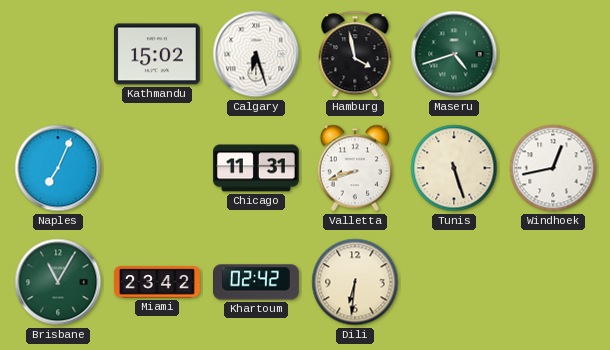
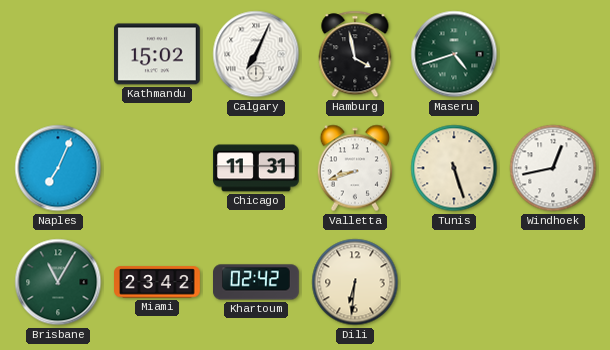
Calgary: 6:27 -> 7:04 (256, 54)
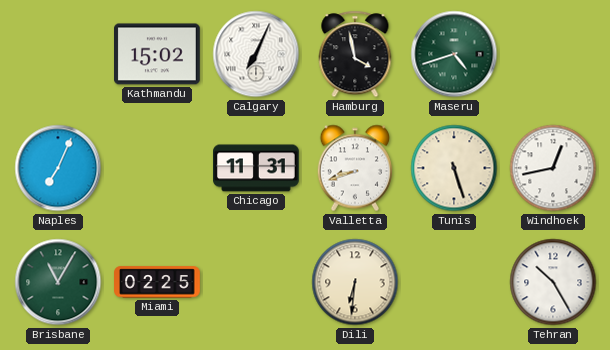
Miami: 23:42 -> 02:25 (157, 282)
Khartoum: 02:42 -> none (256, 282)
Tehran: none -> 10:25 (553, 282)
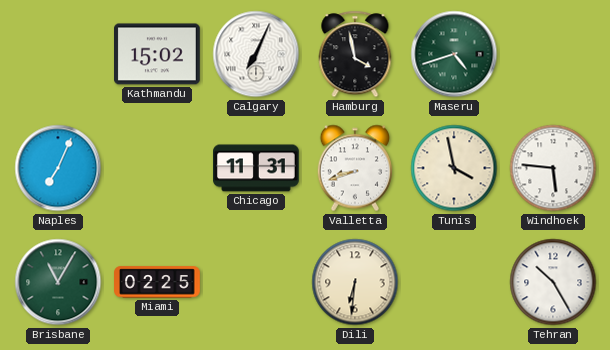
Tunis: 5:27 -> 3:58 (454, 168)
Windhoek: 12:43 -> 5:46 (553, 168)
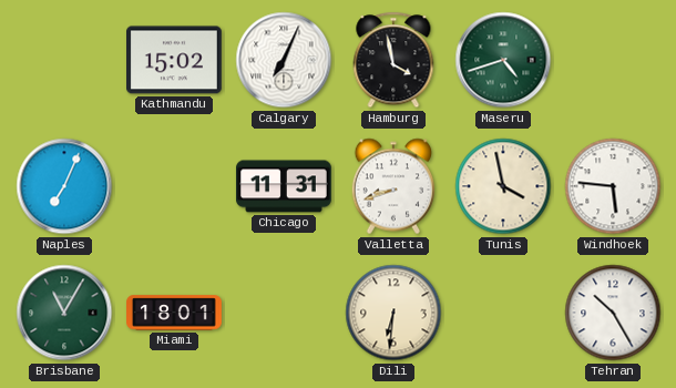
Miami: 02:25 -> 18:01 (174, 313)
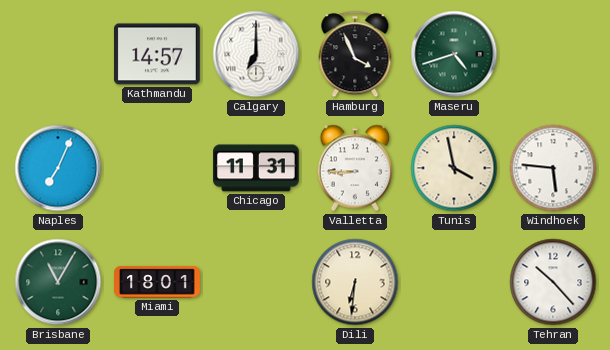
Kathmandu: 15:02 -> 14:57 (158, 54)
Calgary: 7:04 -> 7:00 (256, 54)
Hamburg: 3:58 -> 3:56 (355, 54)
Valletta: 8:42 -> 8:45 (354, 168)
Tehran: 10:25 -> 10:23 (553, 282)
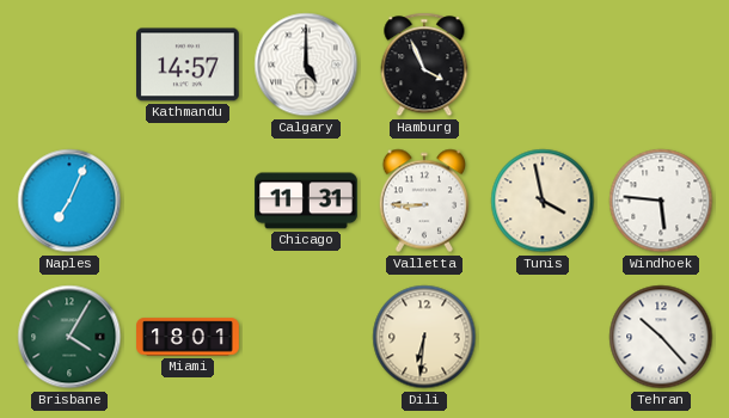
Calgary: 7:00 -> 5:00 (306, 64)
Maseru: 4:42 -> none (454, 54)
Brisbane: 11:05 -> 4:05 (69, 337)
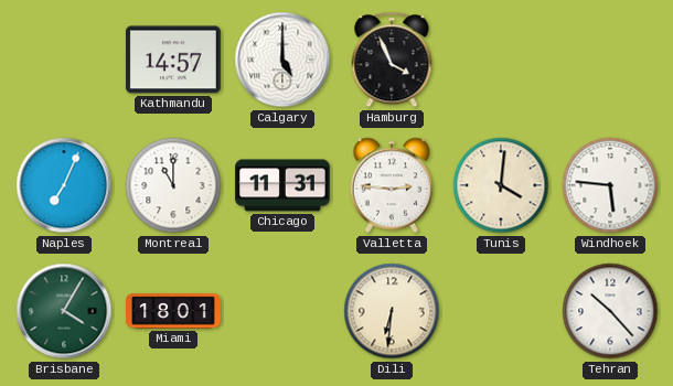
Montreal: none -> 11:00 (173, 185)
Valletta: 8:45 -> 2:46 (391, 185)
Tunis: 3:58 -> 4:01 (501, 185)
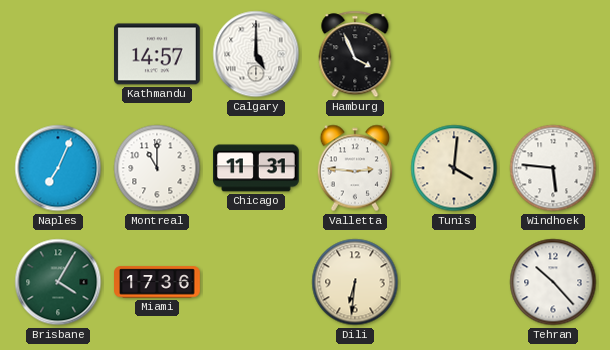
Miami: 18:01 -> 17:36 (157, 282)
